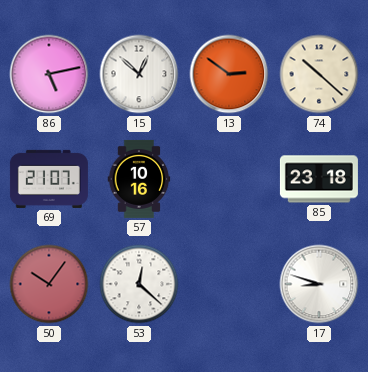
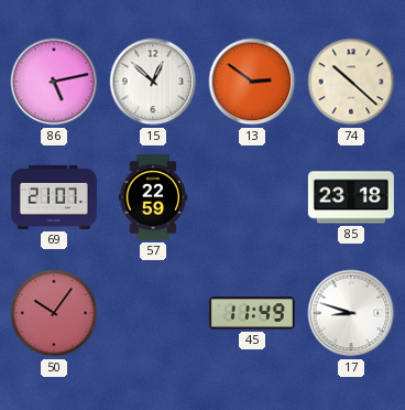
57: 10:16 -> 22:59 (153, 197)
53: 12:22 -> none (139, 284)
45: none -> 11:49 (252, 313)
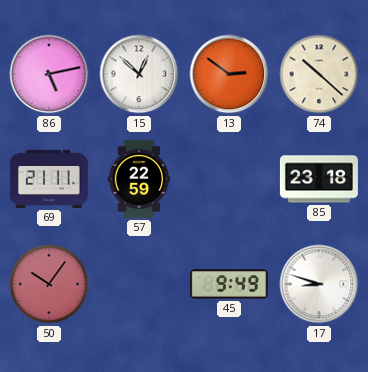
69: 21:07 -> 21:11 (49, 179)
45: 11:49 -> 9:49 (229, 284)
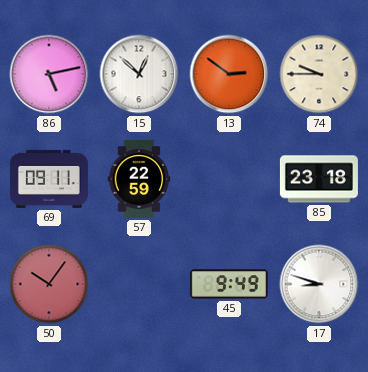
74: 10:22 -> 9:45 (319, 74)
69: 21:11 -> 09:11 (49, 179)
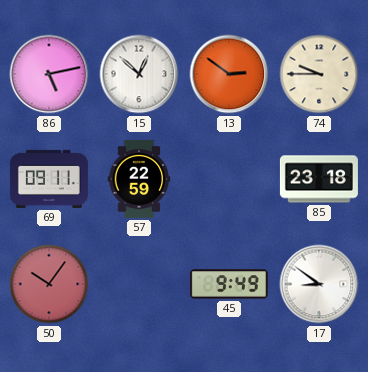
17: 8:48 -> 8:51 (319, 284)
